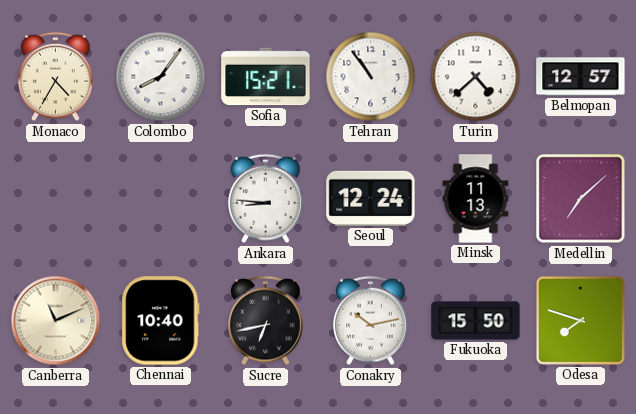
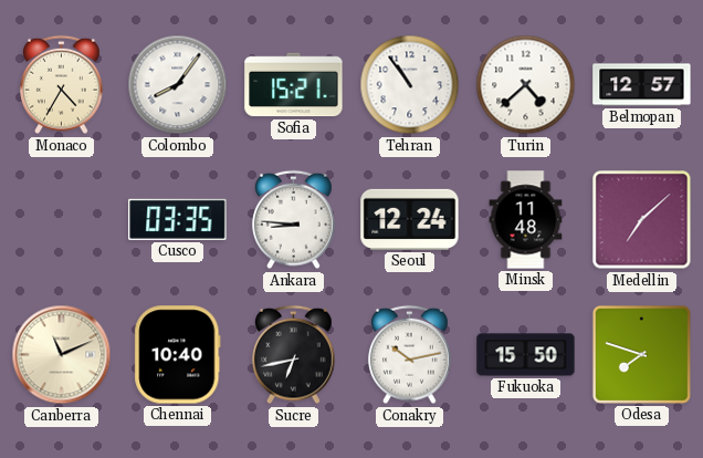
Cusco: none -> 03:35 (178, 219)
Minsk: 11:13 -> 11:48 (526, 220)
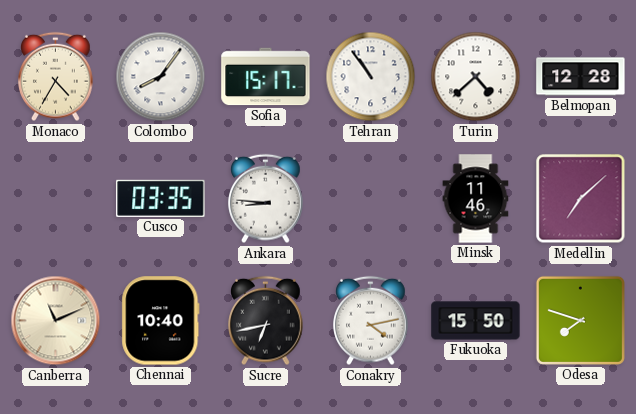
Sofia: 15:21 -> 15:17 (266, 77)
Belmopan: 12:57 -> 12:28 (581, 77)
Seoul: 12:24 -> none (410, 219)
Minsk: 11:48 -> 11:46 (476, 199)
Conakry: 10:13 -> 4:13 (371, 321)
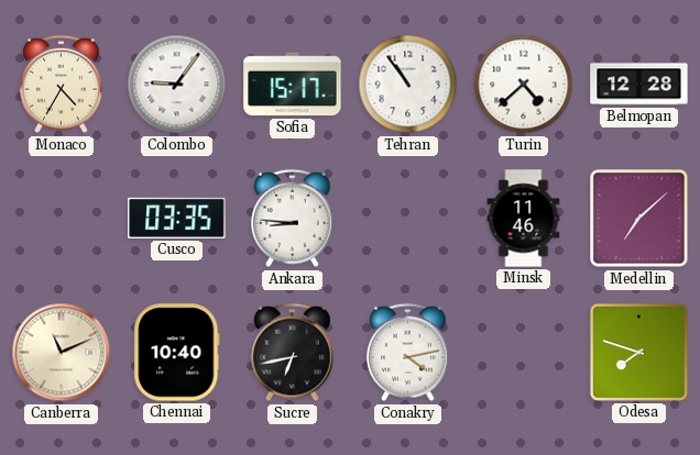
Colombo: 8:06 -> 9:06 (177, 85)
Fukuoka: 15:50 -> none (476, 321)
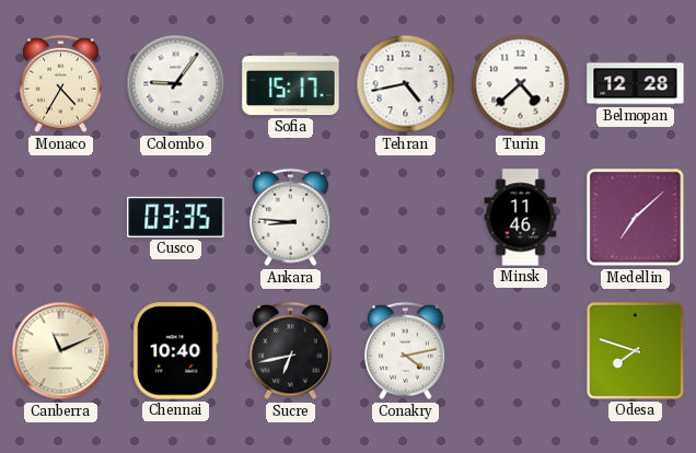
Tehran: 10:54 -> 4:43 (406, 84)
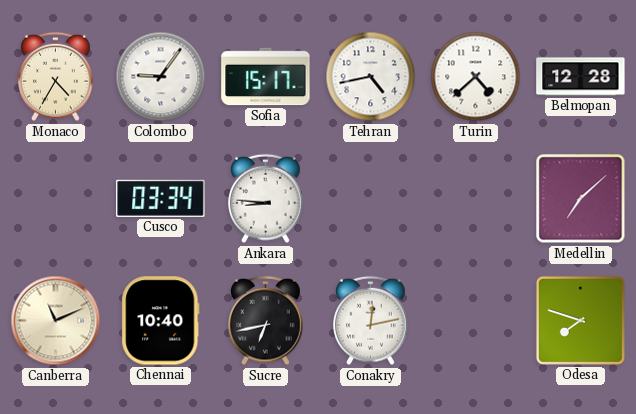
Cusco: 03:35 -> 03:34 (161, 198)
Minsk: 11:46 -> none (521, 218)
Conakry: 4:13 -> 12:13 (371, 321)
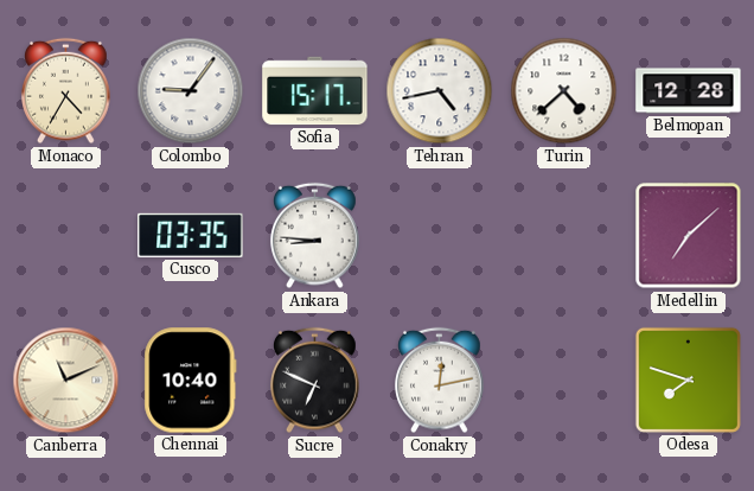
Cusco: 03:34 -> 03:35 (191, 235)
Sucre: 6:43 -> 6:49 (315, 381)
